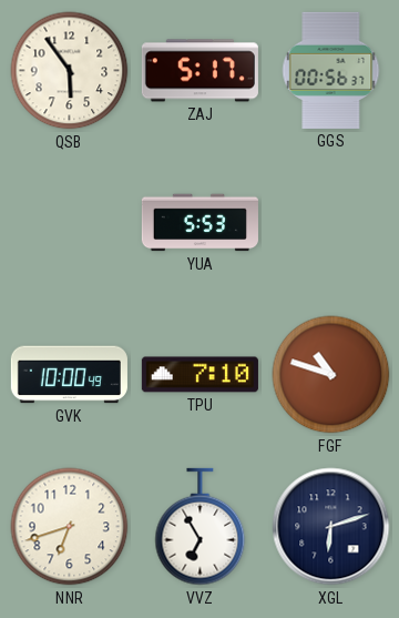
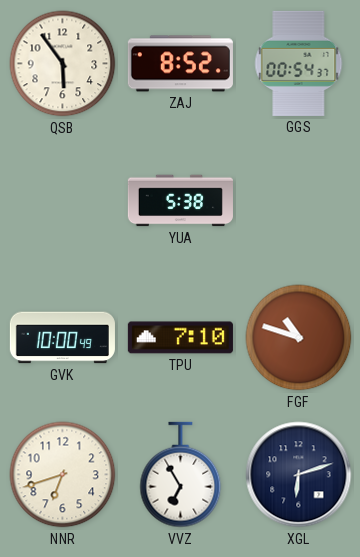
ZAJ: 5:17 -> 8:52 (180, 64)
GGS: 00:56 -> 00:54 (299, 63)
YUA: 5:53 -> 5:38 (180, 201)
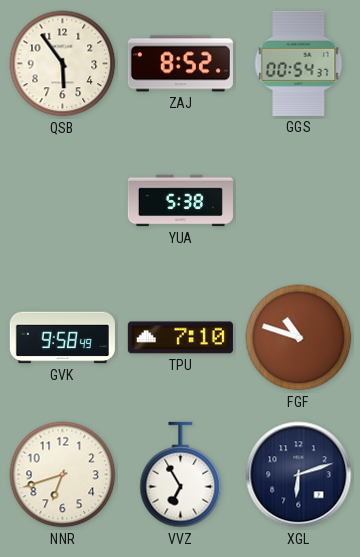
GVK: 10:00 -> 9:58 (62, 338)
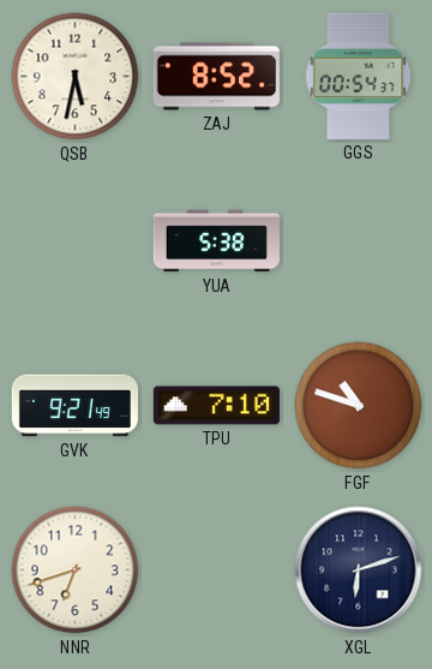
QSB: 5:54 -> 5:32 (76, 77)
GVK: 9:58 -> 9:21 (74, 406)
VVZ: 6:55 -> none (181, 475)
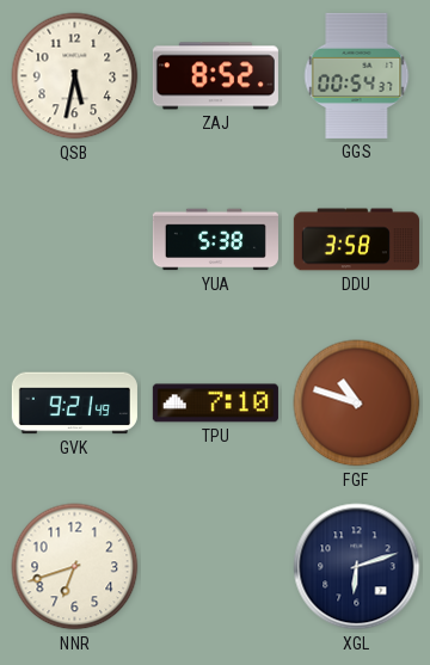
DDU: none -> 3:58 (356, 240)
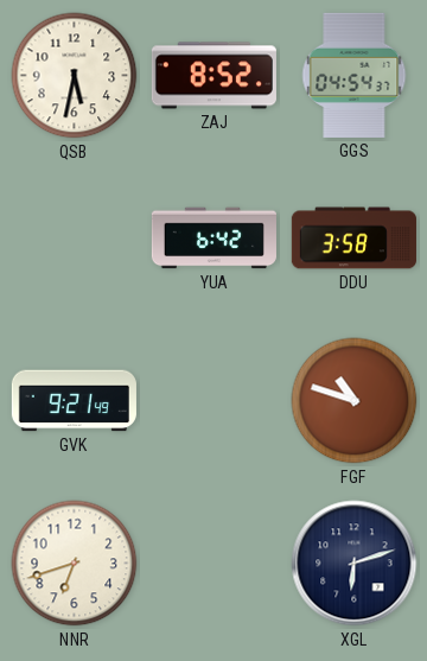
GGS: 00:54 -> 04:54 (355, 75)
YUA: 5:38 -> 6:42 (213, 239)
TPU: 7:10 -> none (215, 404)
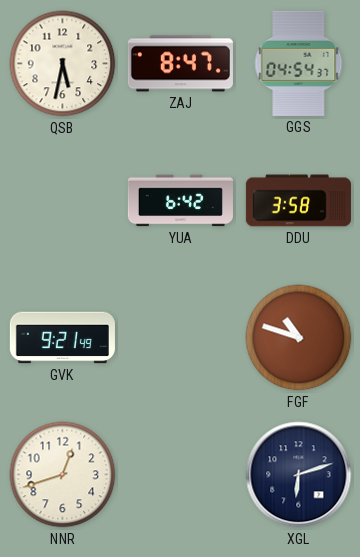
ZAJ: 8:52 -> 8:47 (180, 64)
NNR: 6:42 -> 12:42 (63, 475)
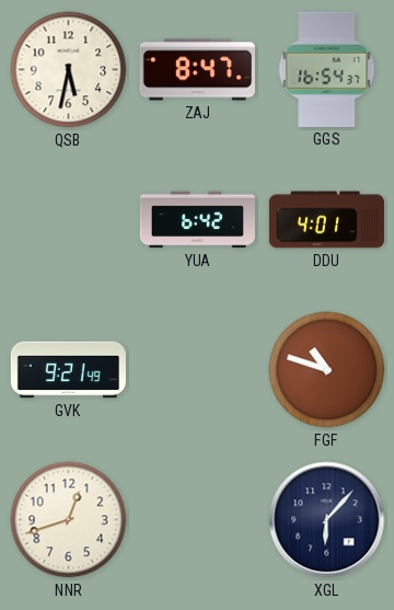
GGS: 04:54 -> 16:54 (327, 69)
DDU: 3:58 -> 4:01 (326, 220)
XGL: 6:12 -> 6:07 (327, 520)
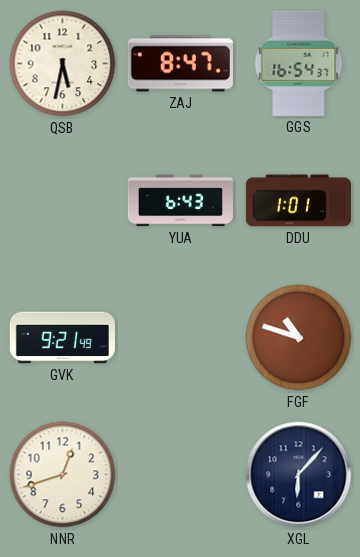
YUA: 6:42 -> 6:43 (180, 201)
DDU: 4:01 -> 1:01 (298, 201)
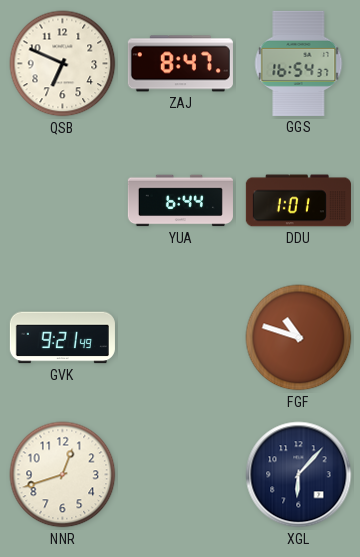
QSB: 5:32 -> 6:49 (63, 64)
YUA: 6:43 -> 6:44 (180, 201)
